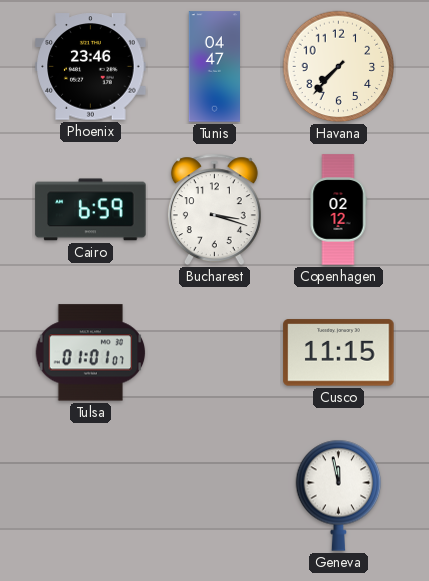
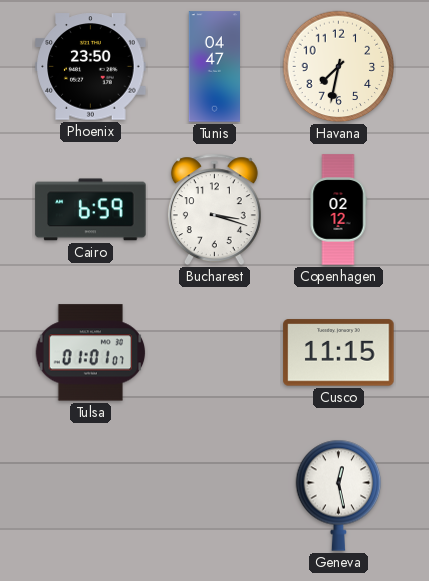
Phoenix: 23:46 -> 23:50 (91, 67)
Havana: 7:37 -> 7:32 (339, 67)
Geneva: 11:58 -> 12:28 (339, 495)
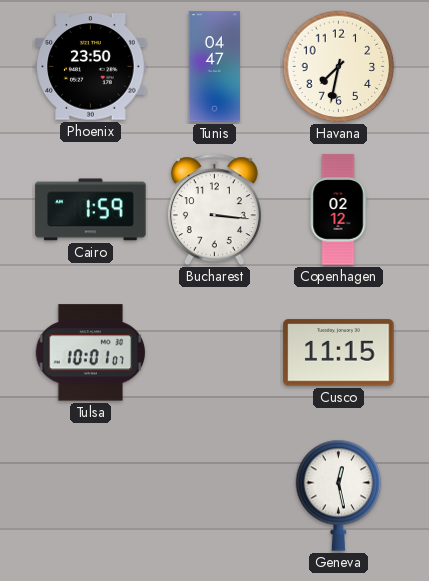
Cairo: 6:59 -> 1:59 (91, 210)
Bucharest: 3:18 -> 3:16 (214, 210)
Tulsa: 01:01 -> 10:01 (91, 353)
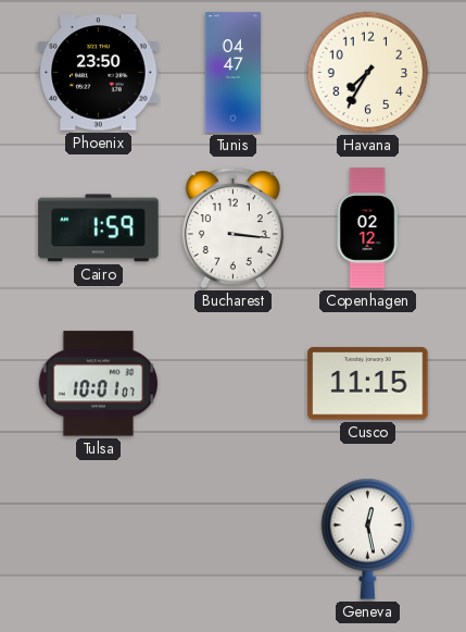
Havana: 7:32 -> 7:35 (368, 73)
